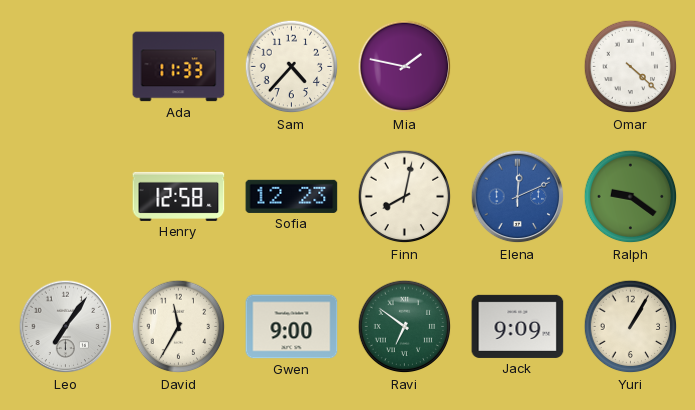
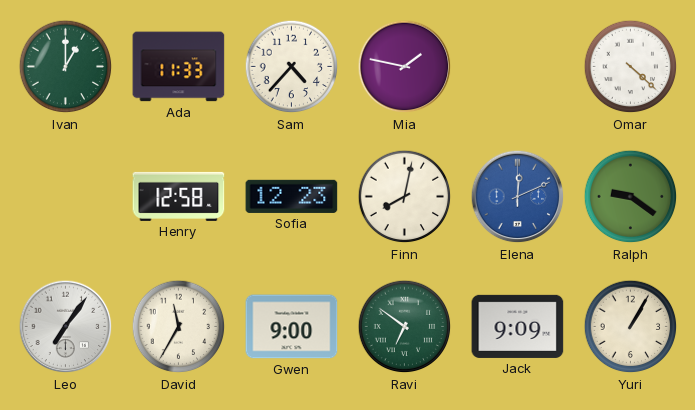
Ivan: none -> 1:00 (66, 67)
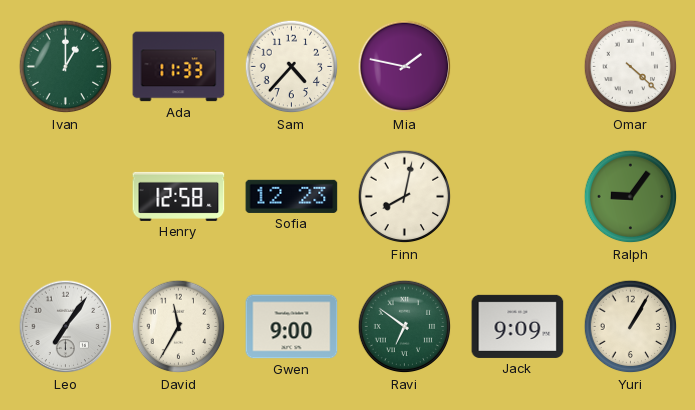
Elena: 12:11 -> none (518, 197)
Ralph: 9:21 -> 9:06 (631, 197)
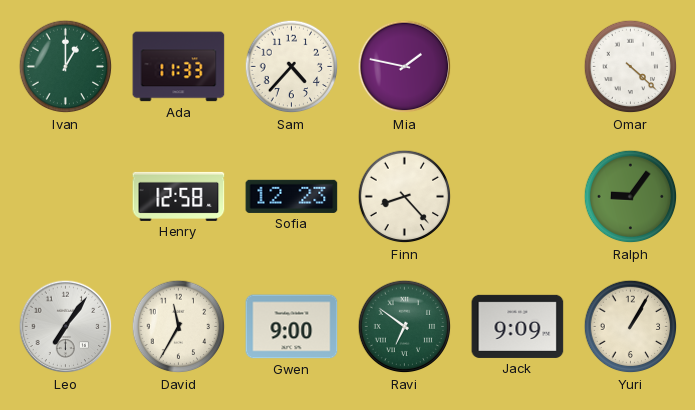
Finn: 8:02 -> 8:23 (405, 197)
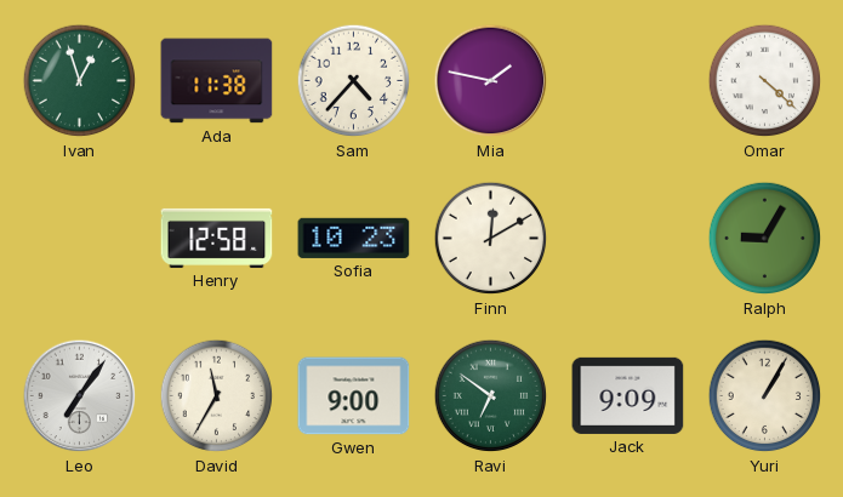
Ivan: 1:00 -> 12:57 (80, 81)
Ada: 11:33 -> 11:38 (217, 81)
Sofia: 12:23 -> 10:23 (354, 238)
Finn: 8:23 -> 12:10 (491, 239)
Ralph: 9:06 -> 9:05 (765, 239)
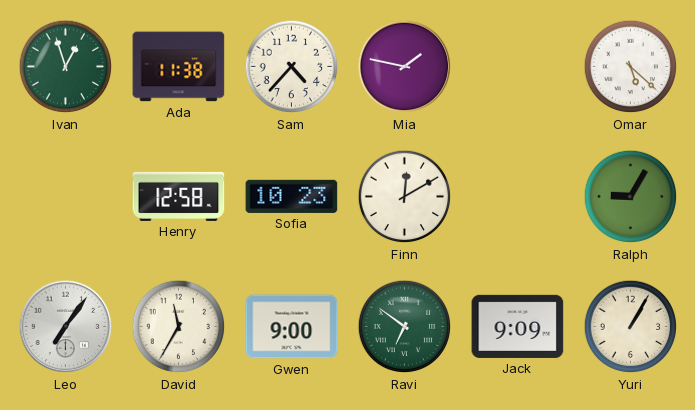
Omar: 4:22 -> 5:22 (631, 67)
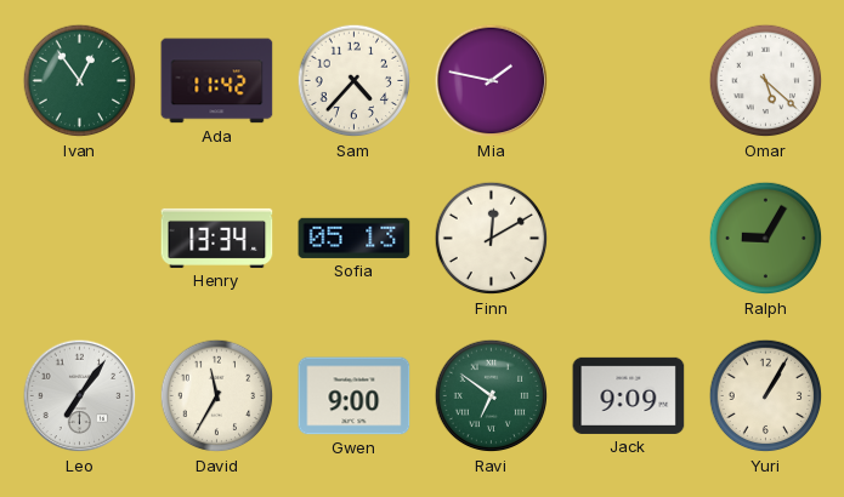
Ivan: 12:57 -> 12:54 (80, 81)
Ada: 11:38 -> 11:42 (217, 81)
Henry: 12:58 -> 13:34 (217, 238)
Sofia: 10:23 -> 05:13 (355, 238)
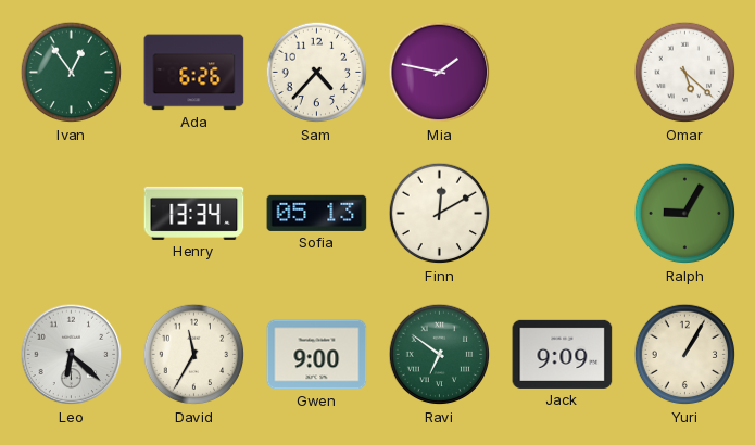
Ada: 11:42 -> 6:26 (194, 73)
Leo: 7:06 -> 6:22 (72, 355)
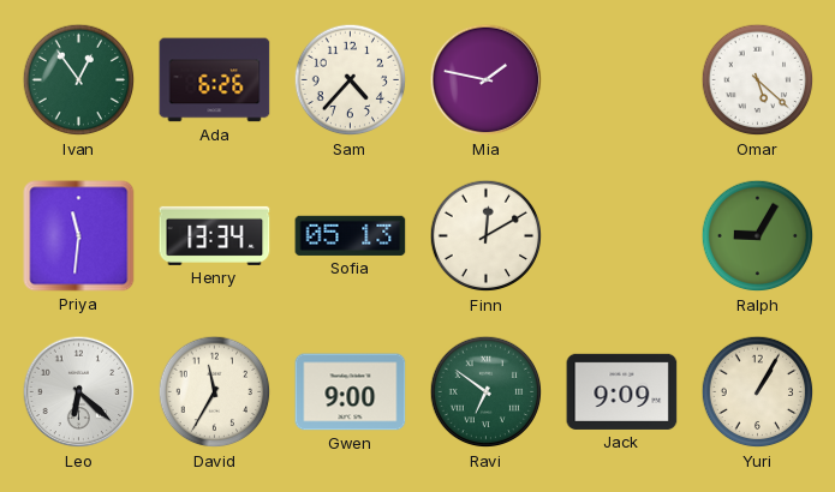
Priya: none -> 11:31 (79, 236)
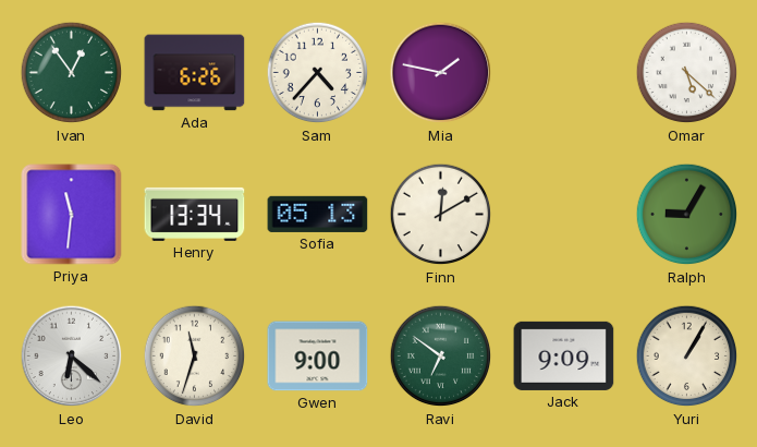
David: 11:35 -> 11:33 (195, 357)
